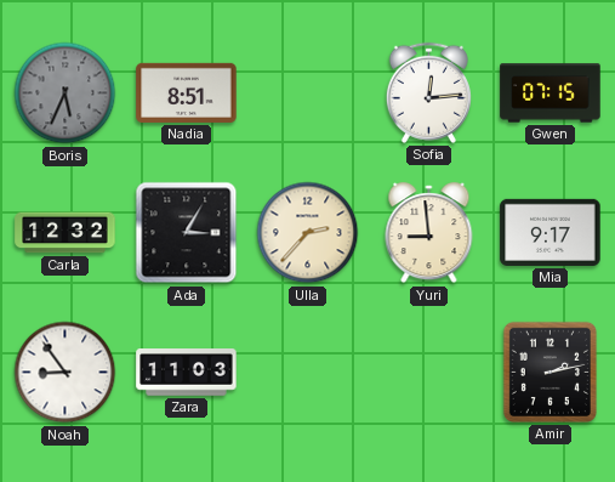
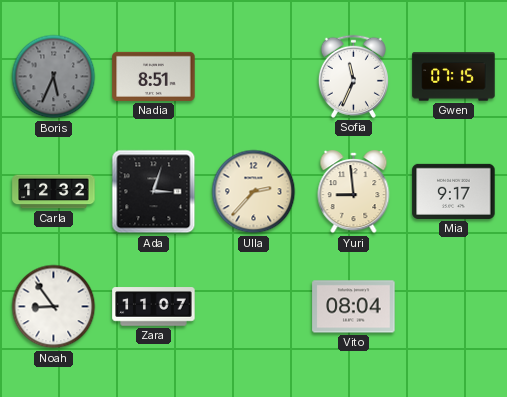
Sofia: 12:14 -> 11:34 (353, 76)
Ada: 3:05 -> 3:03 (154, 192)
Zara: 11:03 -> 11:07 (154, 307)
Vito: none -> 08:04 (354, 307)
Amir: 2:13 -> none (549, 372)
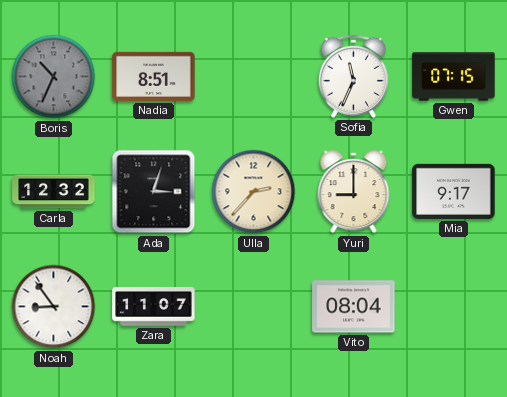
Boris: 5:34 -> 10:34 (54, 77)
Yuri: 8:59 -> 9:00 (354, 192)
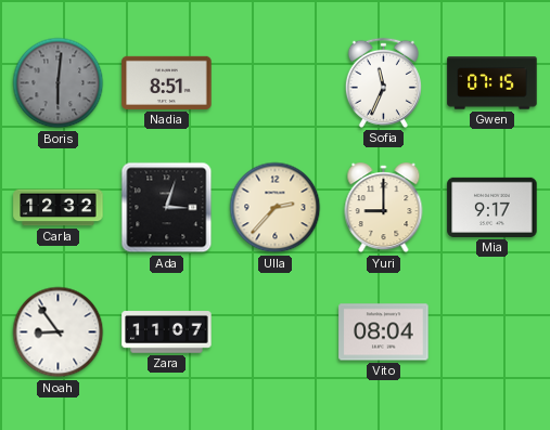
Boris: 10:34 -> 6:01 (59, 83)
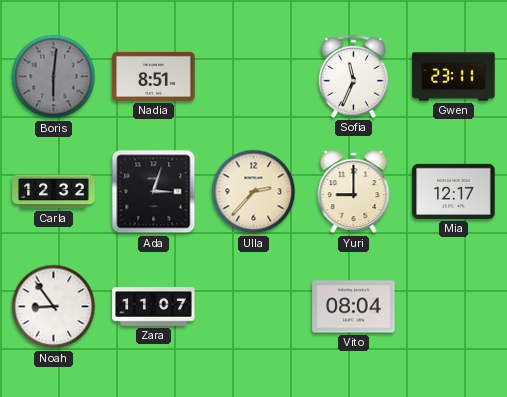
Gwen: 07:15 -> 23:11 (454, 77)
Mia: 9:17 -> 12:17 (454, 191)
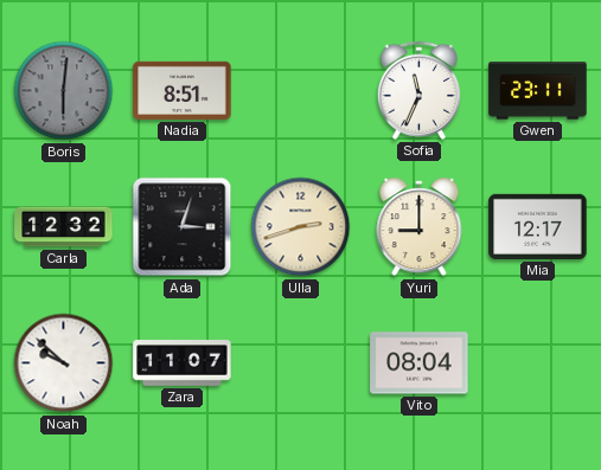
Ulla: 2:37 -> 2:42 (301, 227)
Noah: 8:54 -> 9:52 (64, 363)
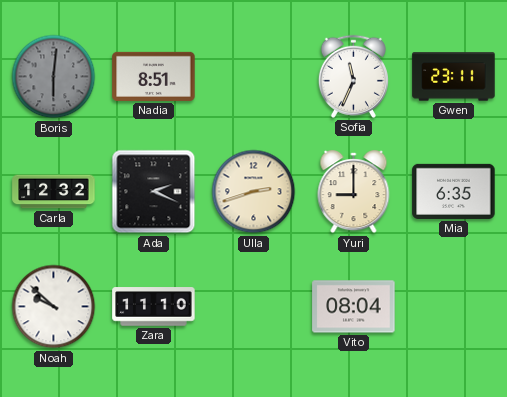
Ada: 3:03 -> 2:19 (154, 192)
Mia: 12:17 -> 6:35 (454, 191)
Zara: 11:07 -> 11:10 (154, 307)
